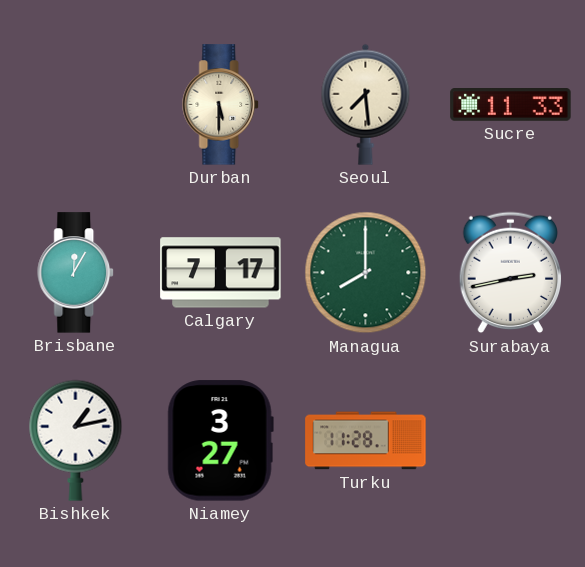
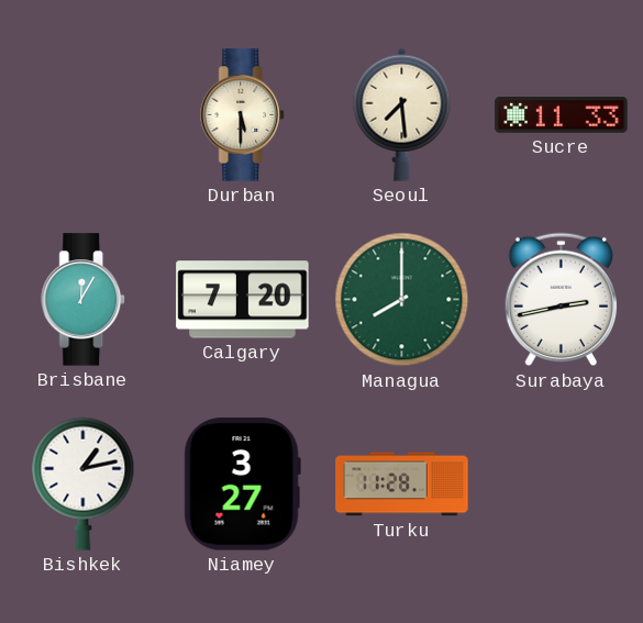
Calgary: 7:17 -> 7:20 (243, 300)
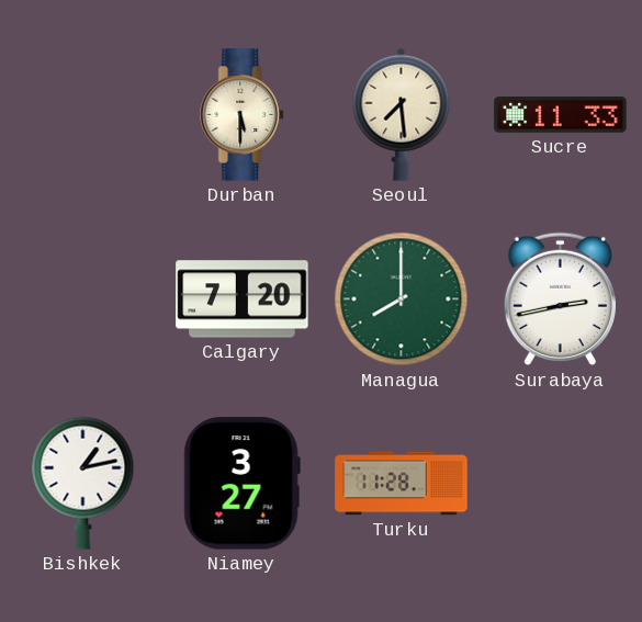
Brisbane: 12:05 -> none (84, 300)
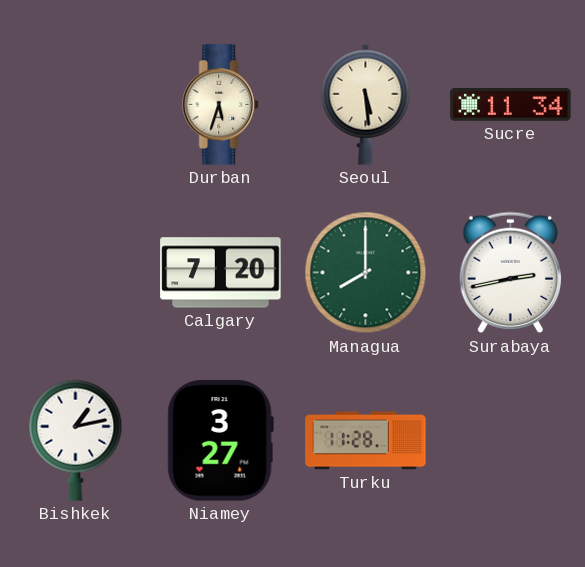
Durban: 5:30 -> 5:33 (221, 105)
Seoul: 7:29 -> 5:29 (366, 104)
Sucre: 11:33 -> 11:34 (511, 105)
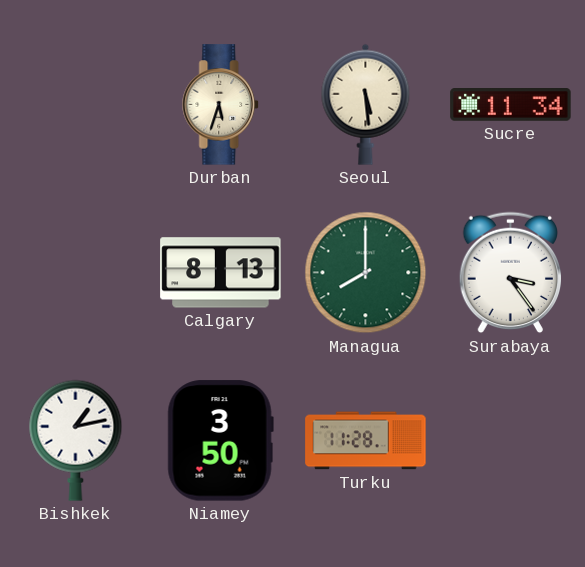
Calgary: 7:20 -> 8:13 (221, 273)
Surabaya: 2:43 -> 3:24 (511, 273)
Niamey: 3:27 -> 3:50 (220, 441)
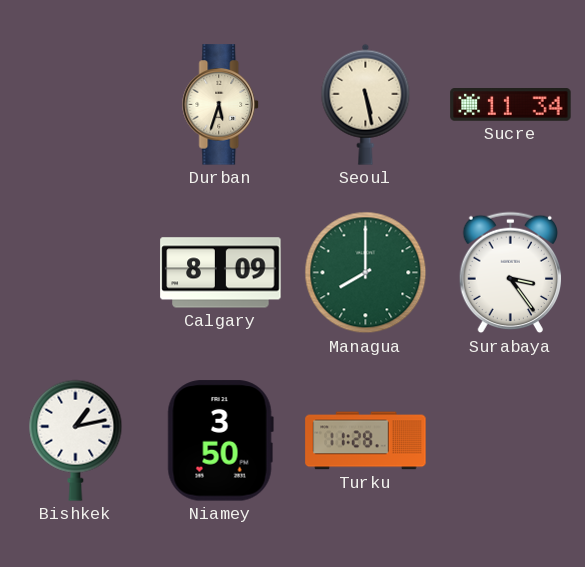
Seoul: 5:29 -> 5:28 (366, 104)
Calgary: 8:13 -> 8:09 (221, 273)
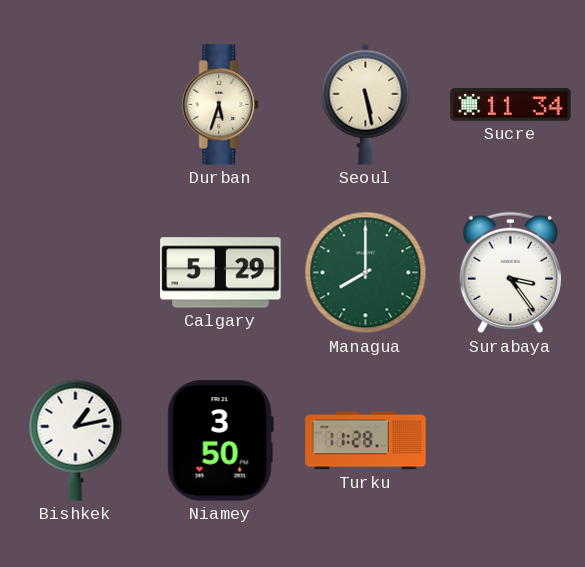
Calgary: 8:09 -> 5:29 (221, 273)
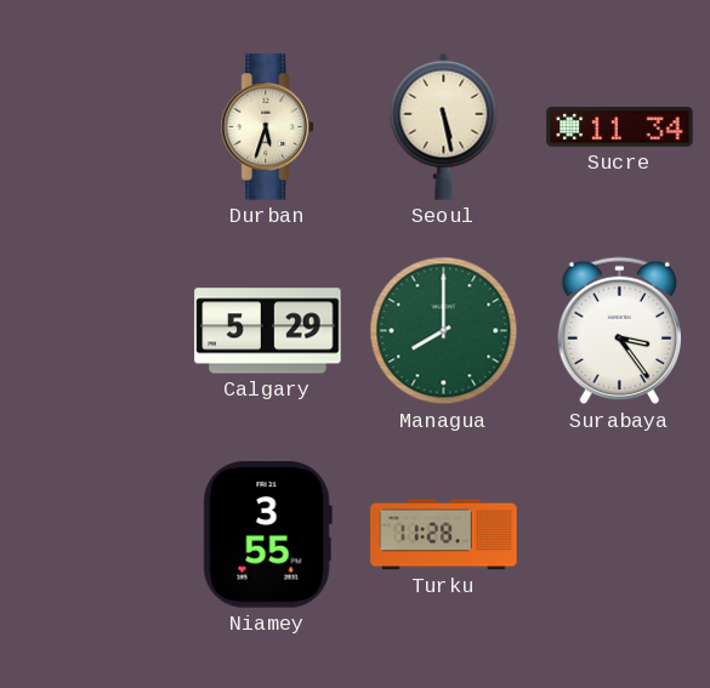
Bishkek: 1:13 -> none (76, 440)
Niamey: 3:50 -> 3:55 (267, 535)
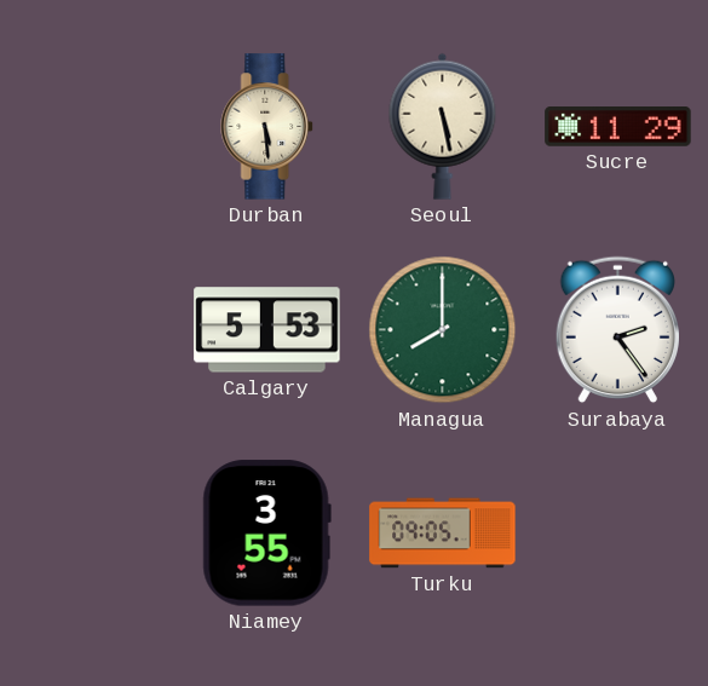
Durban: 5:33 -> 5:29 (267, 127)
Sucre: 11:34 -> 11:29 (618, 127)
Calgary: 5:29 -> 5:53 (267, 330)
Surabaya: 3:24 -> 2:24 (618, 330)
Turku: 11:28 -> 09:05 (443, 534)
